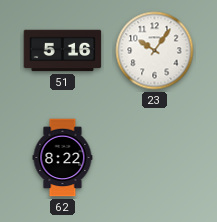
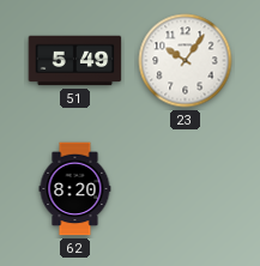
51: 5:16 -> 5:49 (75, 61)
62: 8:22 -> 8:20 (75, 189)
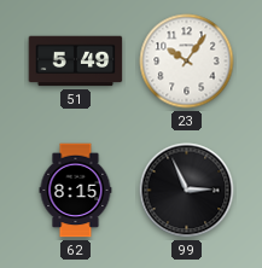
62: 8:20 -> 8:15 (76, 191)
99: none -> 2:56 (187, 191)
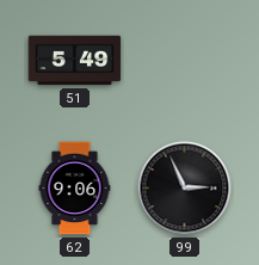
23: 10:06 -> none (187, 62)
62: 8:15 -> 9:06 (75, 189)
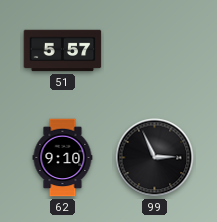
51: 5:49 -> 5:57 (63, 51)
62: 9:06 -> 9:10 (63, 158)
